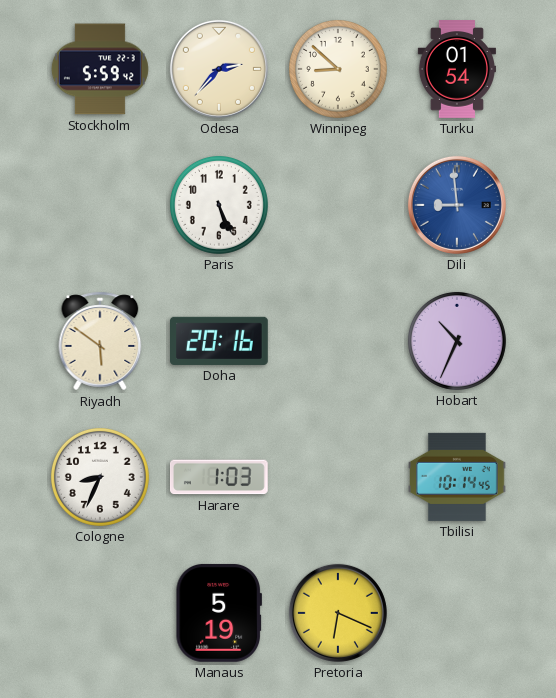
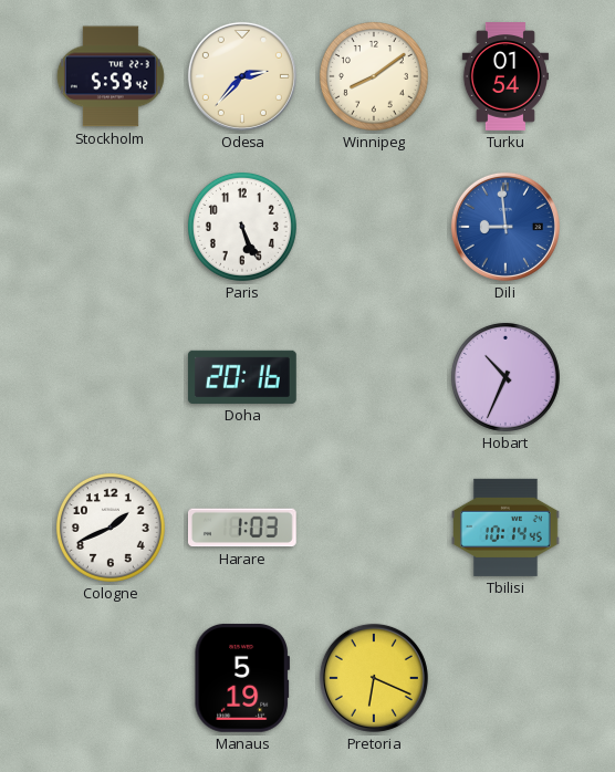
Winnipeg: 8:52 -> 8:09 (374, 76)
Riyadh: 5:51 -> none (100, 341)
Cologne: 8:34 -> 1:41 (111, 528)
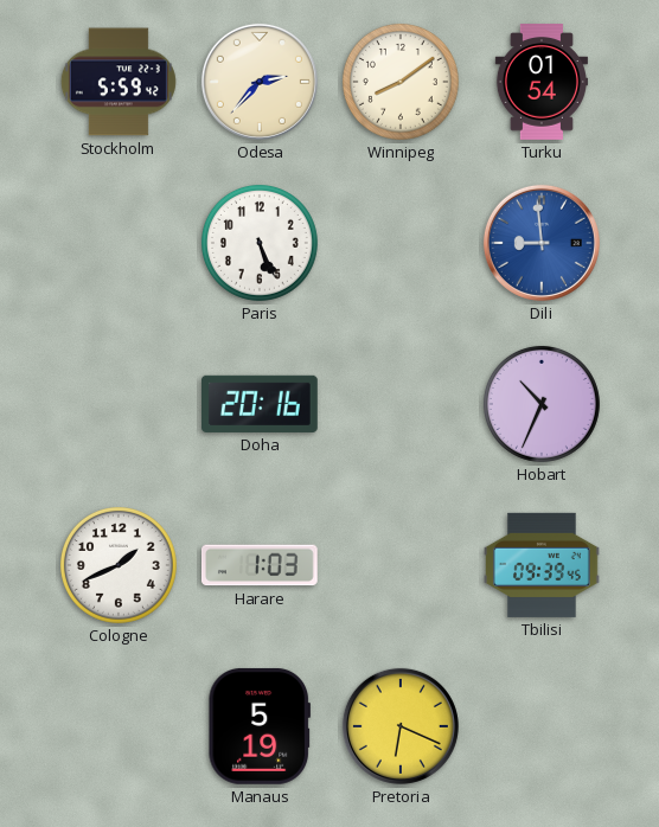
Tbilisi: 10:14 -> 09:39 (543, 565)
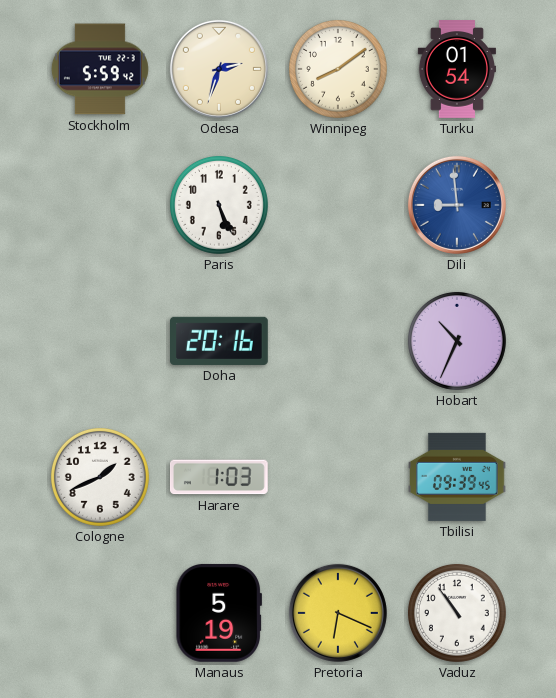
Odesa: 2:37 -> 2:33 (219, 69)
Vaduz: none -> 10:54 (457, 613)
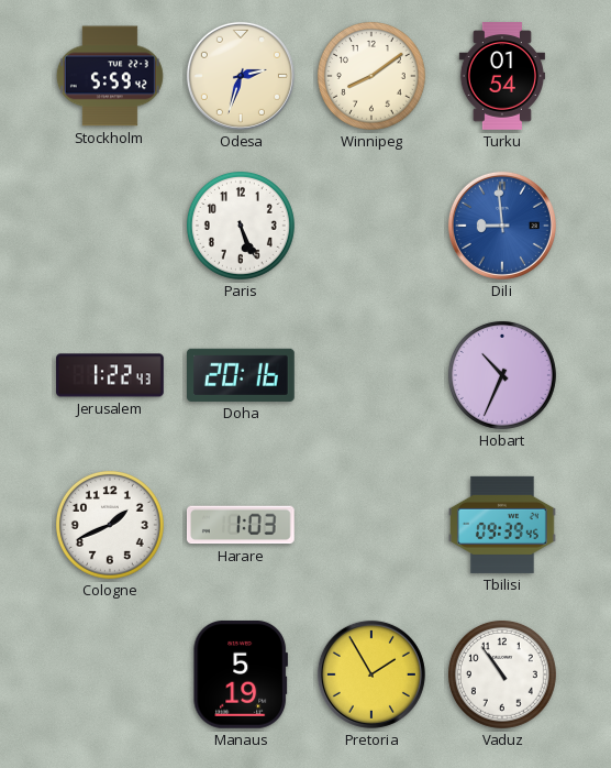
Jerusalem: none -> 1:22 (110, 375)
Pretoria: 6:19 -> 1:55 (371, 674)
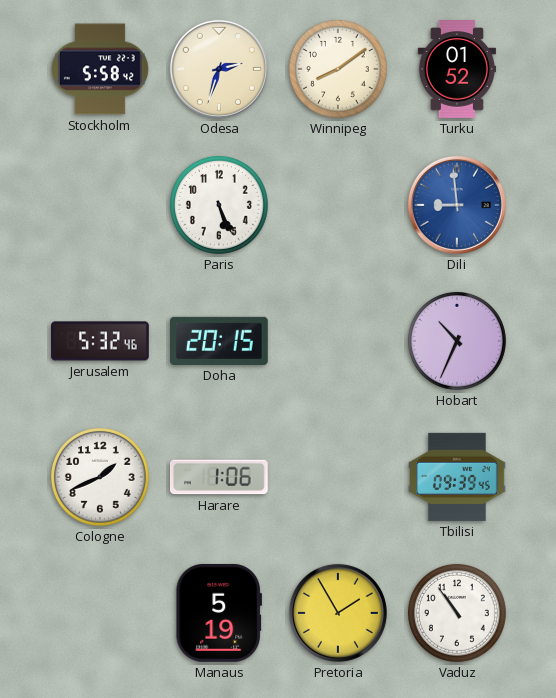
Stockholm: 5:59 -> 5:58 (100, 69)
Turku: 01:54 -> 01:52 (457, 69)
Jerusalem: 1:22 -> 5:32 (100, 341)
Doha: 20:16 -> 20:15 (220, 341)
Harare: 1:03 -> 1:06 (220, 477)
